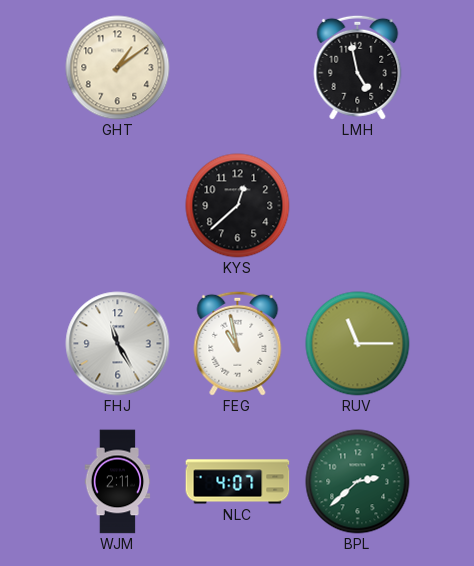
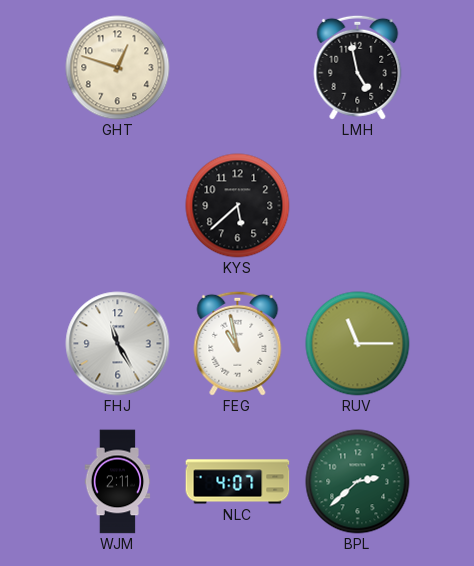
GHT: 1:09 -> 12:48 (118, 68)
KYS: 12:38 -> 5:38 (238, 206)
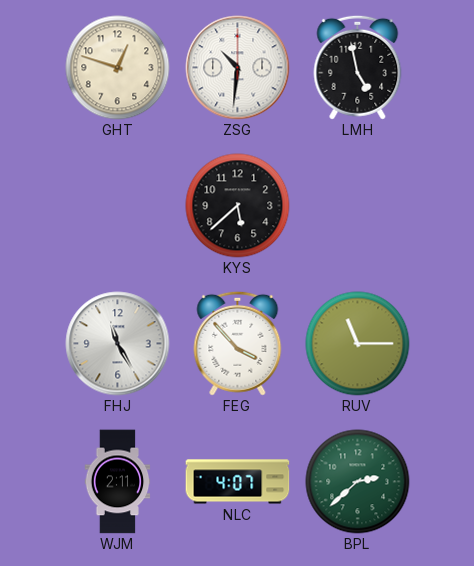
ZSG: none -> 10:31 (238, 68)
FEG: 10:58 -> 3:53 (238, 343)
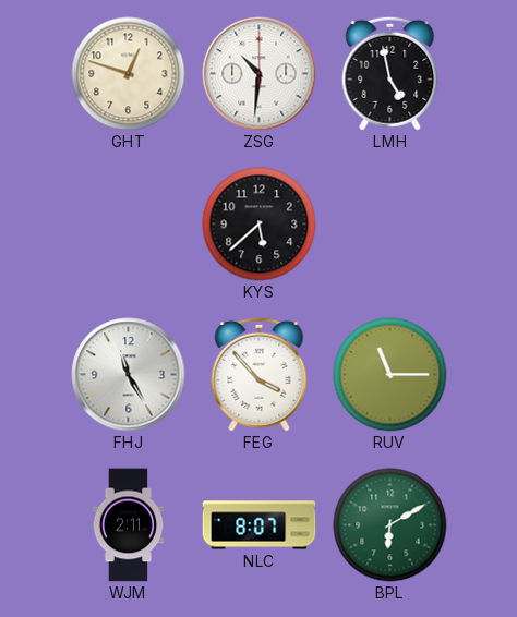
NLC: 4:07 -> 8:07 (260, 525)
BPL: 2:38 -> 6:10 (390, 525)
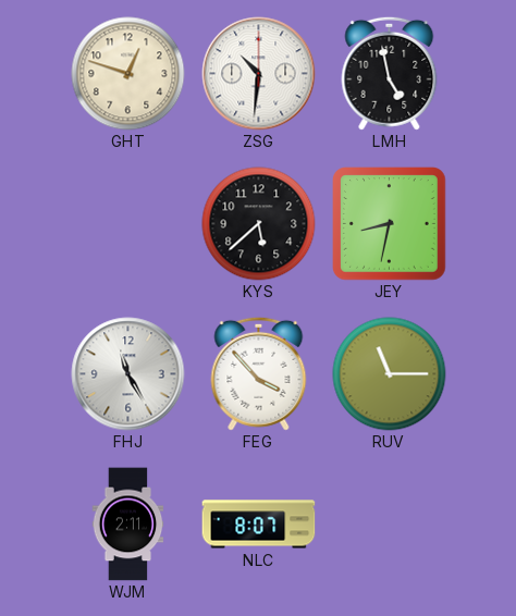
JEY: none -> 8:32 (390, 224)
BPL: 6:10 -> none (390, 525)
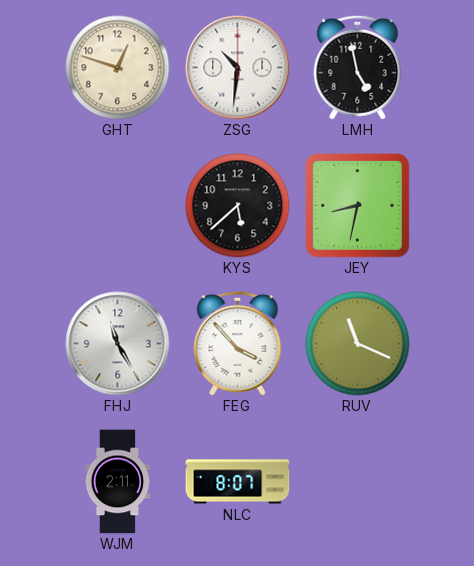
RUV: 11:15 -> 11:19 (358, 344)
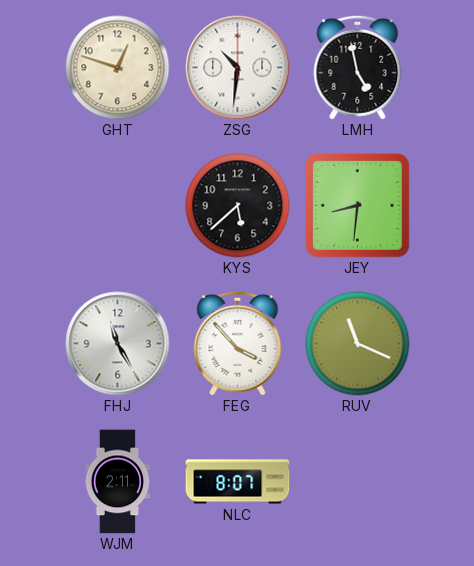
JEY: 8:32 -> 8:31 (358, 206)
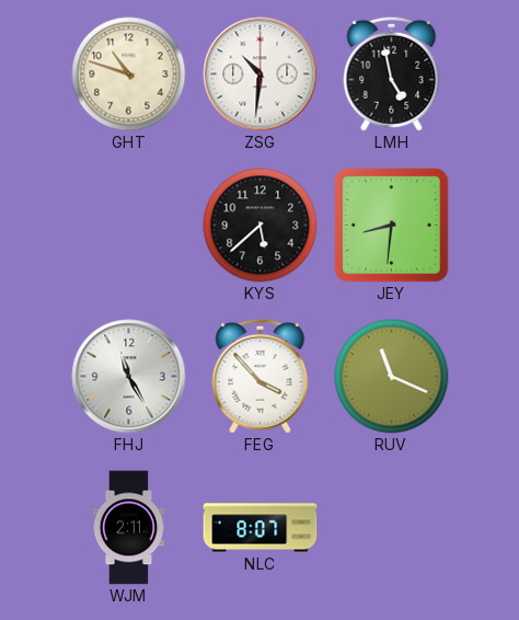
GHT: 12:48 -> 10:48 (129, 74)
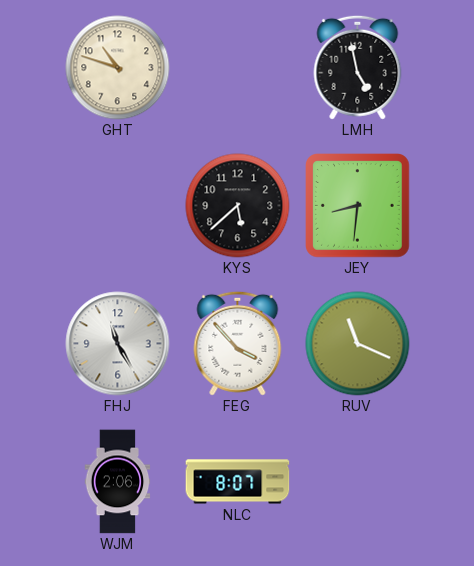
ZSG: 10:31 -> none (261, 74)
WJM: 2:11 -> 2:06 (118, 482)
